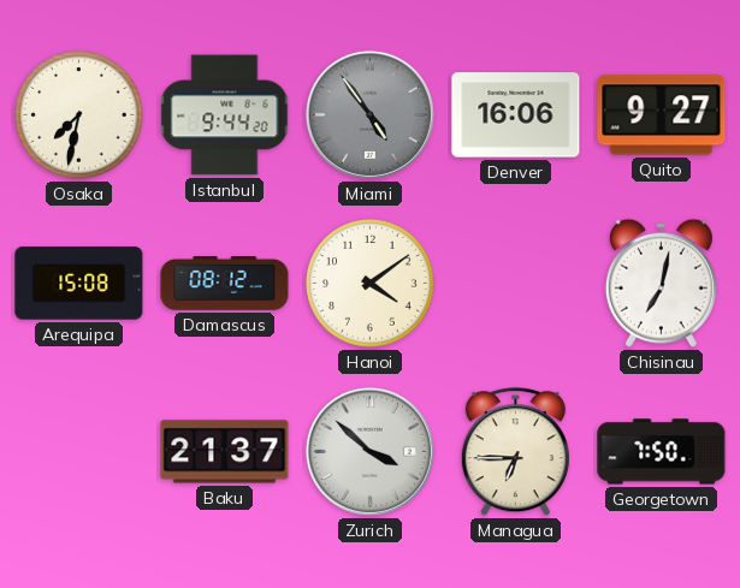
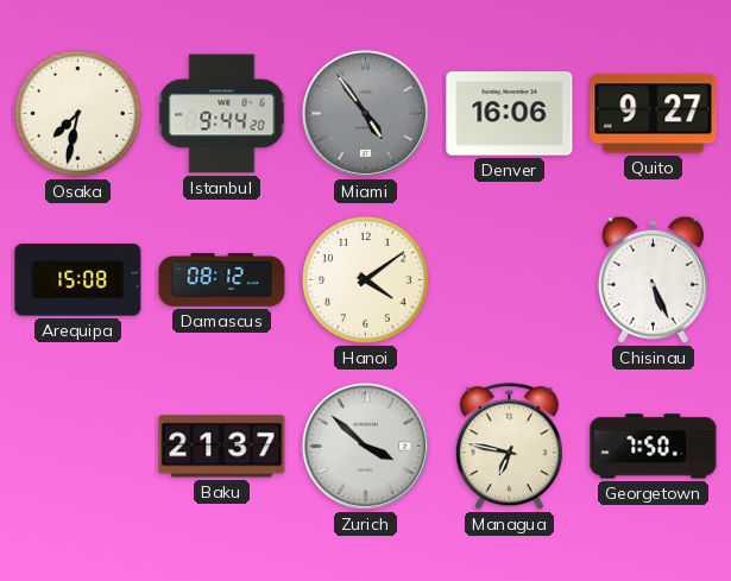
Chisinau: 7:02 -> 5:26 (653, 279)
Managua: 6:45 -> 6:47 (509, 447)
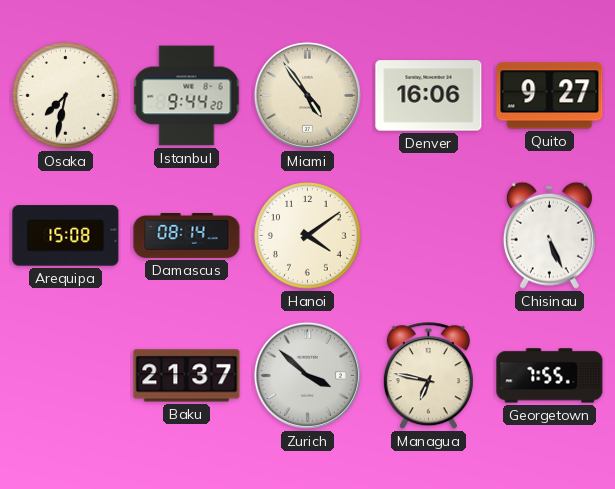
Miami dial: grey -> cream (307, 95)
Damascus: 08:12 -> 08:14 (187, 236)
Georgetown: 7:50 -> 7:55 (550, 376)
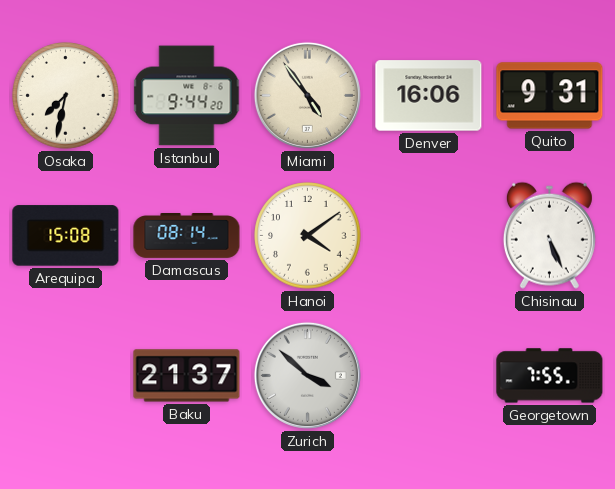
Quito: 9:27 -> 9:31 (550, 96)
Managua: 6:47 -> none (428, 376)
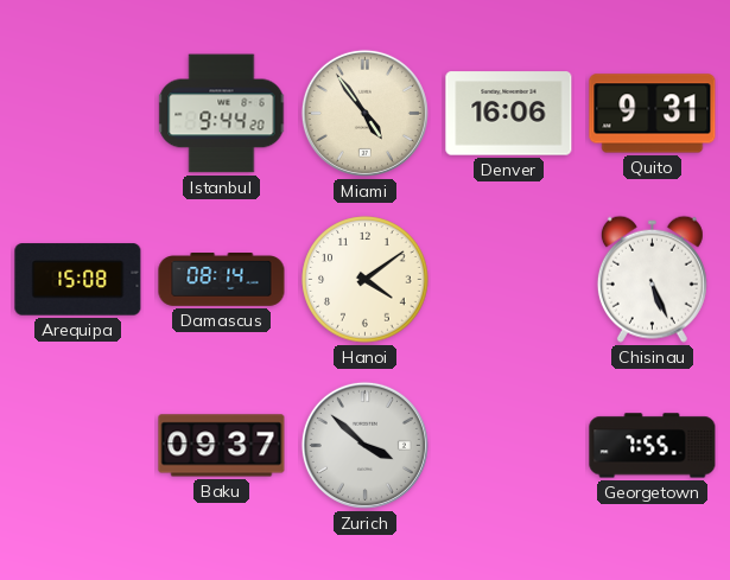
Osaka: 7:32 -> none (66, 96)
Baku: 21:37 -> 09:37 (222, 446)
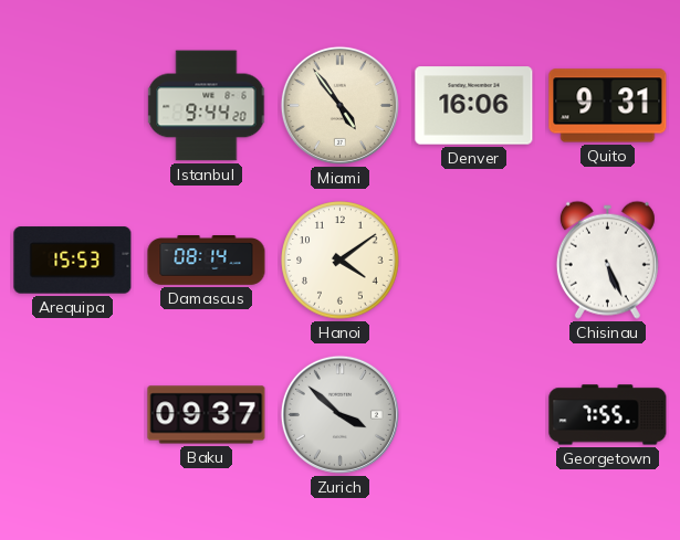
Arequipa: 15:08 -> 15:53 (73, 261)
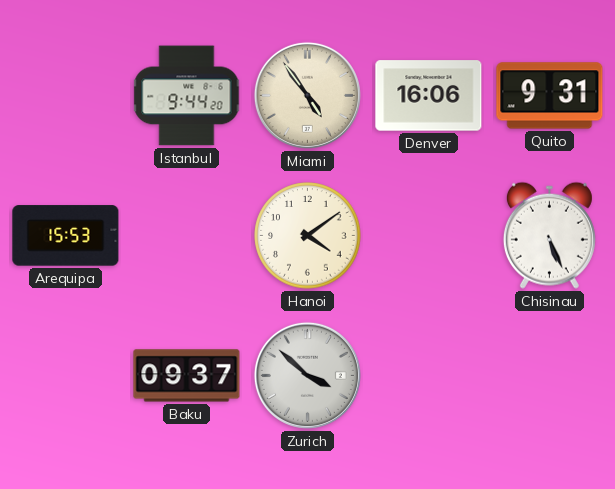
Damascus: 08:14 -> none (207, 261)
Georgetown: 7:55 -> none (608, 415)
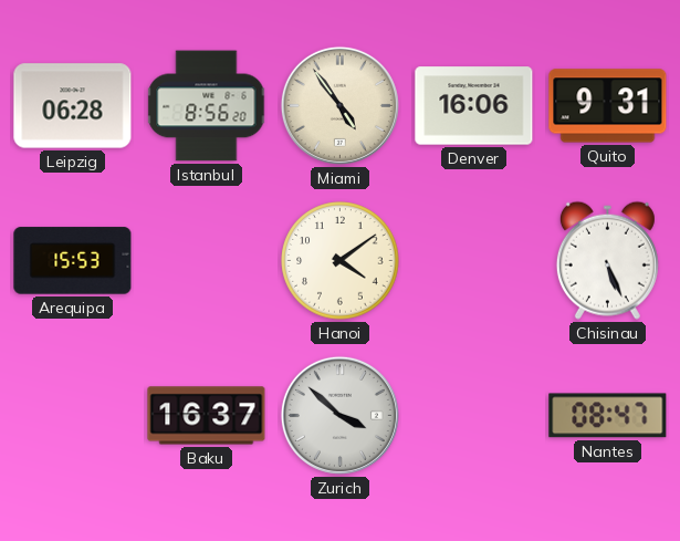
Leipzig: none -> 06:28 (73, 106)
Istanbul: 9:44 -> 8:56 (207, 106)
Baku: 09:37 -> 16:37 (207, 416)
Nantes: none -> 08:47 (608, 416)
